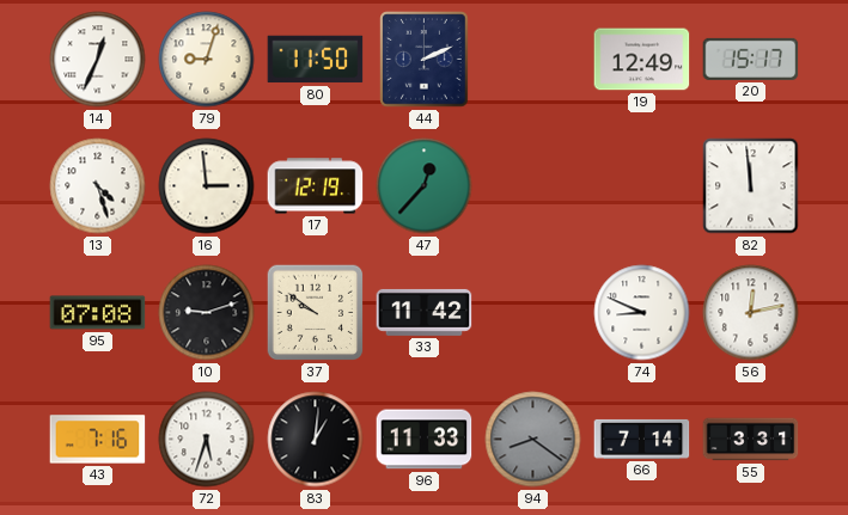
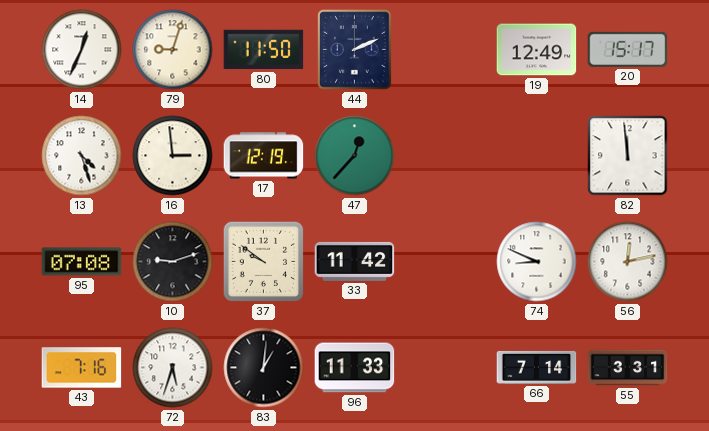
94: 8:21 -> none (533, 440)
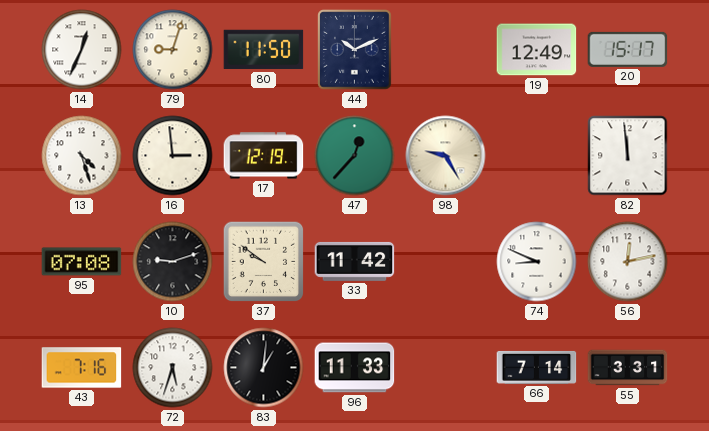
44: 2:11 -> 10:11 (355, 50)
98: none -> 9:25 (446, 156)
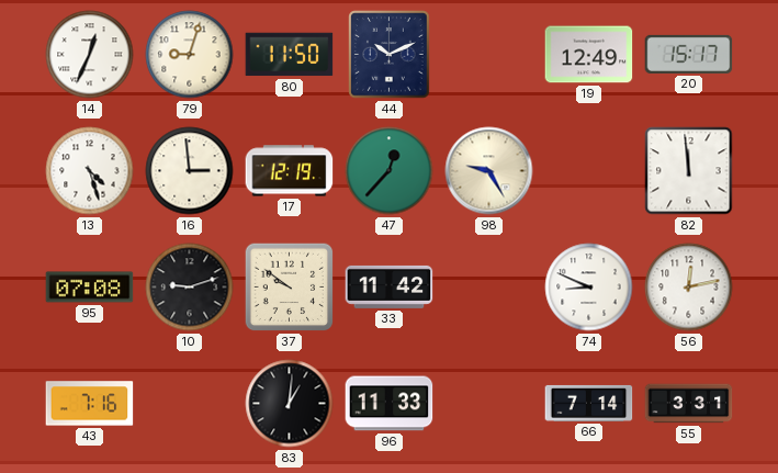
72: 5:33 -> none (173, 368)
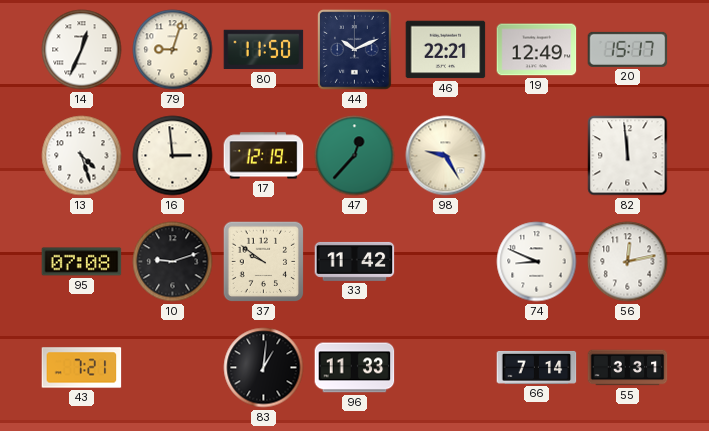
46: none -> 22:21 (446, 50)
43: 7:16 -> 7:21 (82, 368)
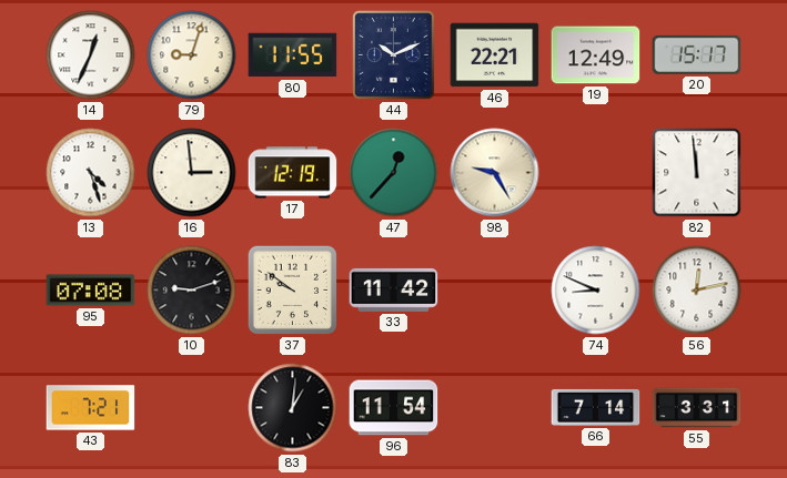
80: 11:50 -> 11:55 (293, 55)
96: 11:33 -> 11:54 (394, 408)
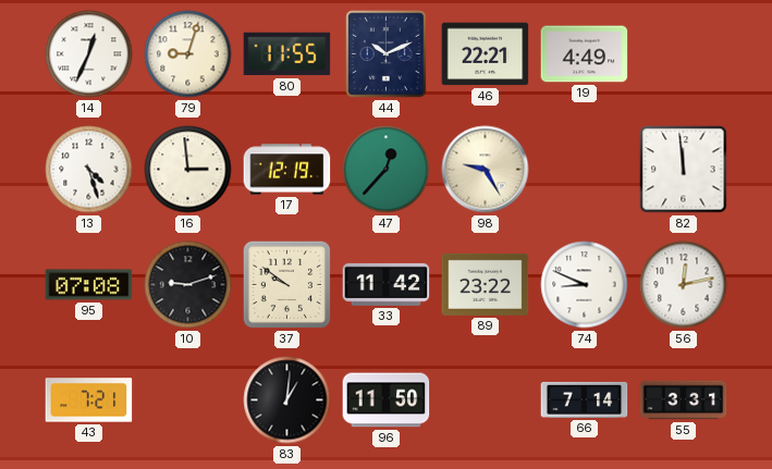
19: 12:49 -> 4:49 (585, 54)
20: 15:17 -> none (697, 54)
89: none -> 23:22 (486, 284)
96: 11:54 -> 11:50 (387, 400)
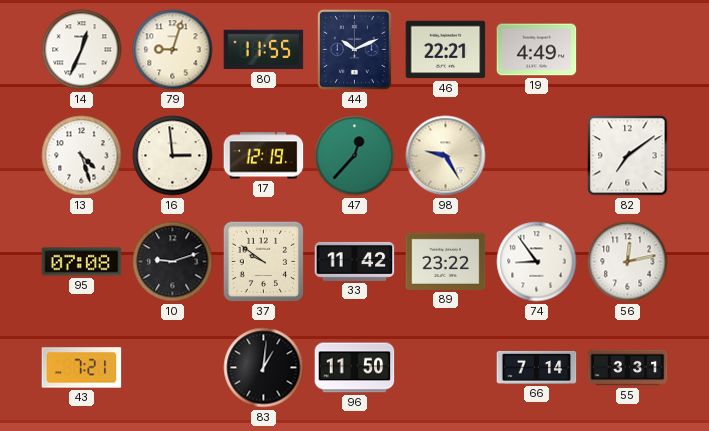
82: 11:59 -> 7:09 (628, 156)
74: 8:49 -> 8:54 (537, 262)
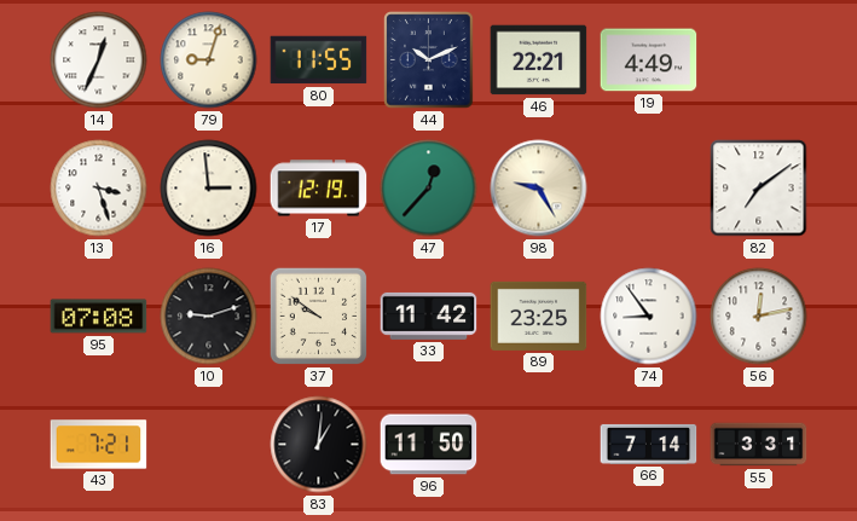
13: 4:27 -> 3:27 (99, 189)
89: 23:22 -> 23:25 (539, 316)
